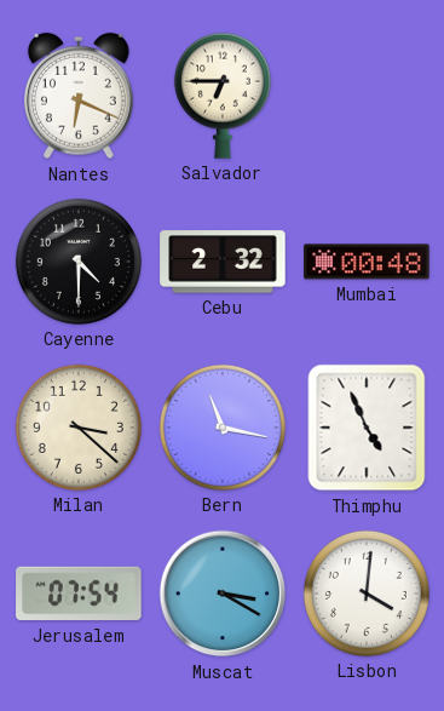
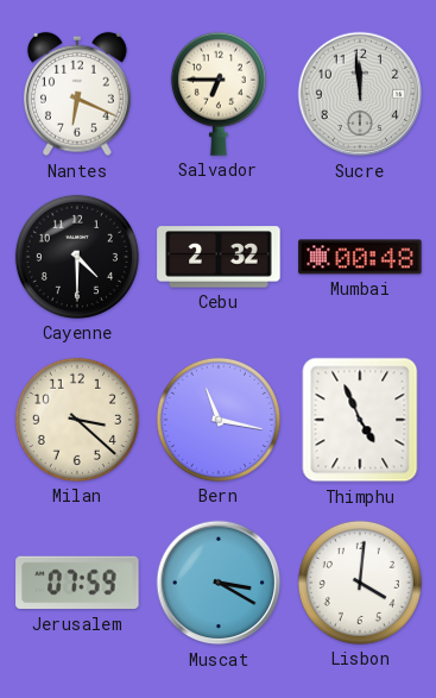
Sucre: none -> 11:59 (360, 94)
Jerusalem: 07:54 -> 07:59 (77, 583)
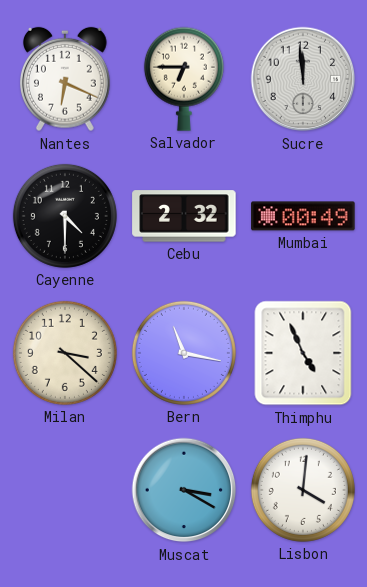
Mumbai: 00:48 -> 00:49 (303, 216)
Jerusalem: 07:59 -> none (77, 583)
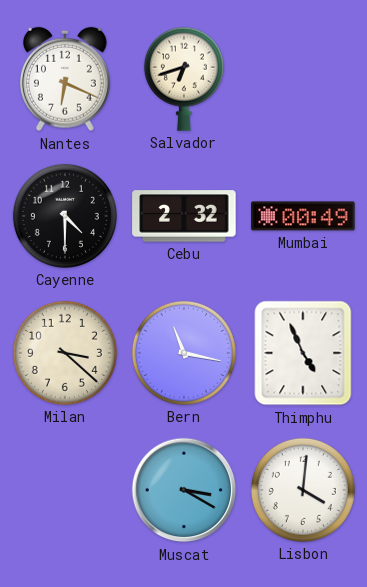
Salvador: 6:45 -> 6:42 (184, 79)
Sucre: 11:59 -> none (303, 79)
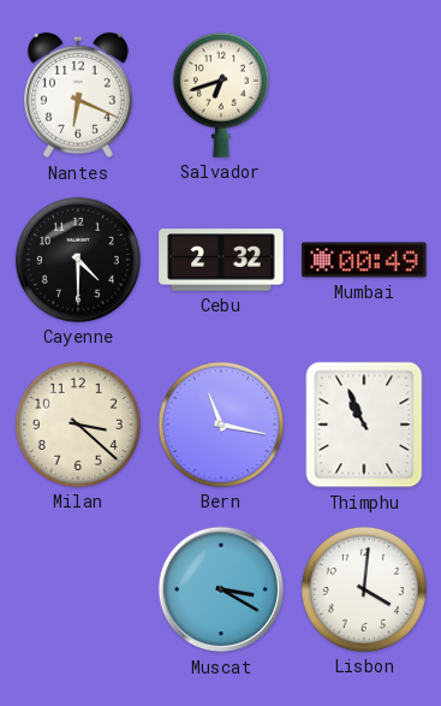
Thimphu: 4:56 -> 10:56 (364, 425)
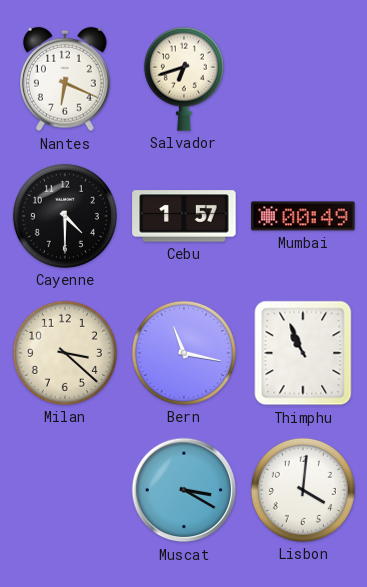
Cebu: 2:32 -> 1:57 (184, 216)
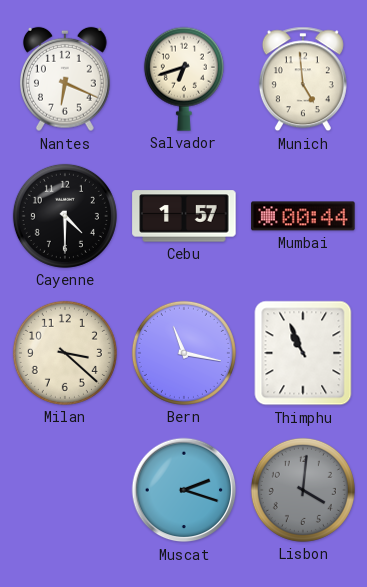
Munich: none -> 4:59 (303, 79)
Mumbai: 00:49 -> 00:44 (303, 216)
Muscat: 3:20 -> 2:18 (184, 490)
Lisbon dial: white -> grey (303, 490)
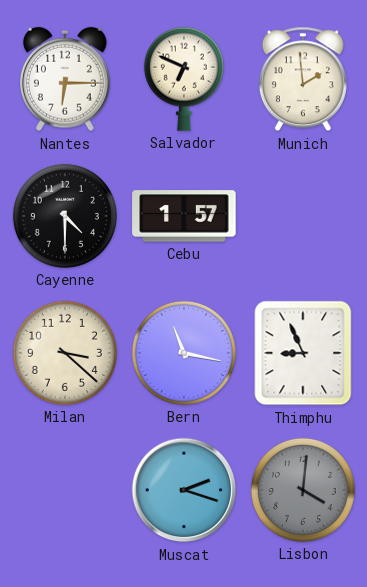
Nantes: 6:19 -> 6:15 (66, 79)
Salvador: 6:42 -> 6:49 (184, 79)
Munich: 4:59 -> 1:59 (303, 79)
Mumbai: 00:44 -> none (303, 216)
Thimphu: 10:56 -> 8:56 (303, 353)
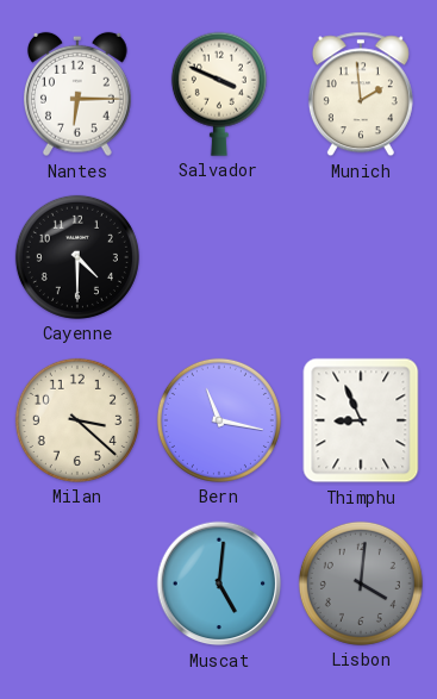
Salvador: 6:49 -> 3:49 (219, 94)
Cebu: 1:57 -> none (184, 216)
Muscat: 2:18 -> 5:01 (219, 583)
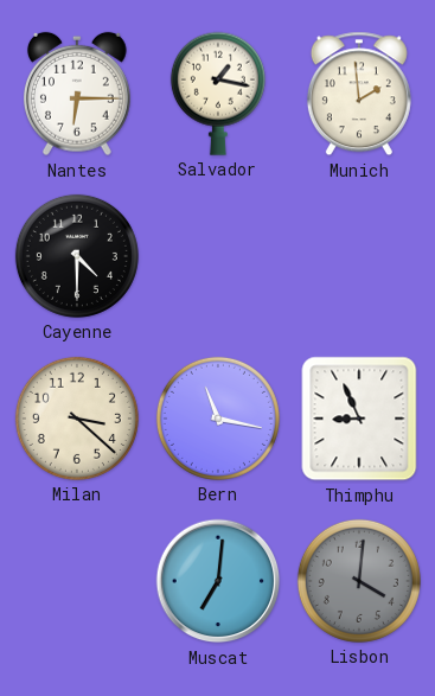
Salvador: 3:49 -> 1:17 (218, 94)
Muscat: 5:01 -> 7:01 (218, 581)
